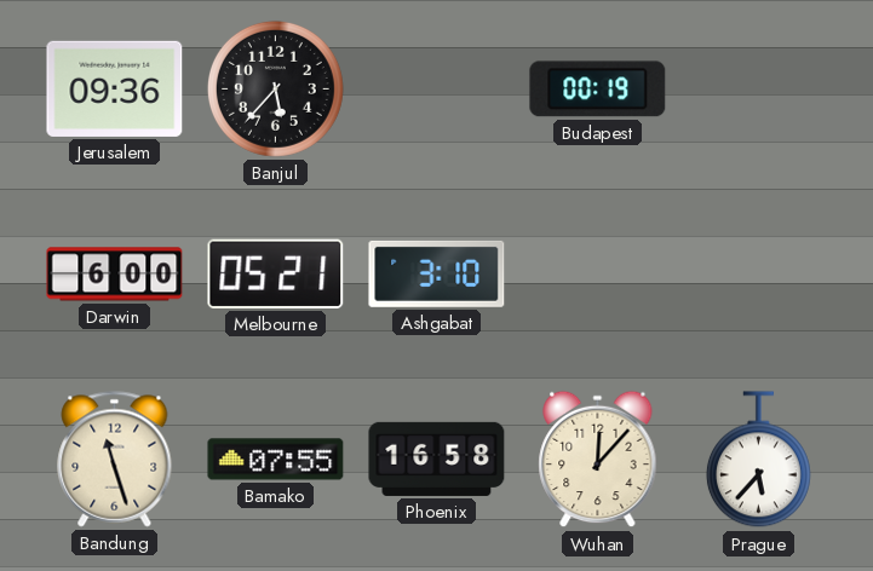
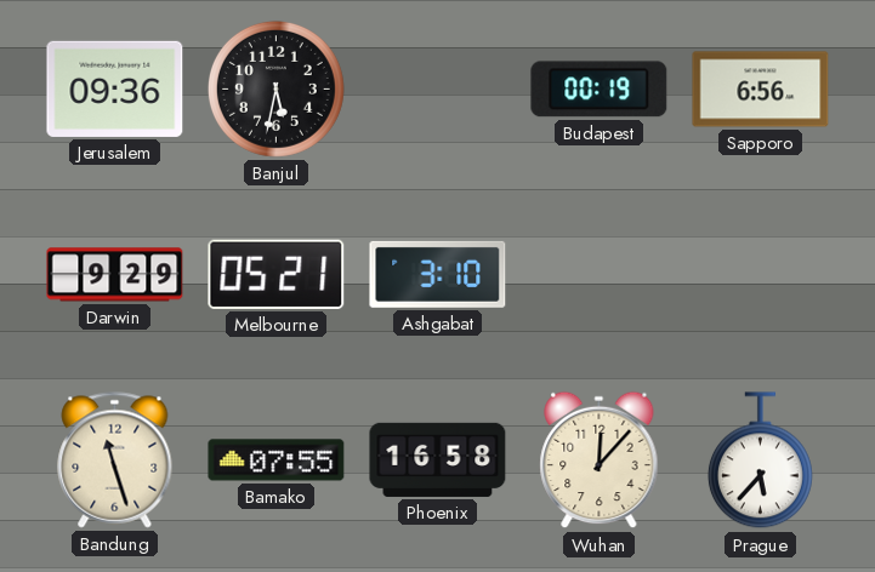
Banjul: 5:37 -> 5:32 (275, 88)
Sapporo: none -> 6:56 (761, 90)
Darwin: 6:00 -> 9:29 (115, 275)
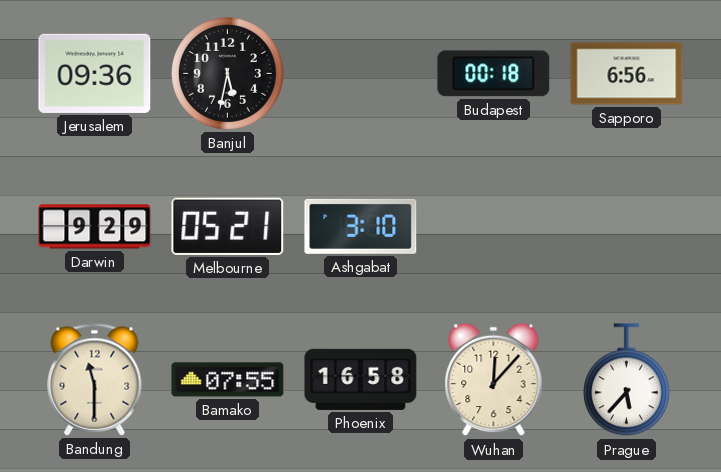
Budapest: 00:19 -> 00:18 (494, 74)
Bandung: 11:27 -> 11:30 (95, 380)
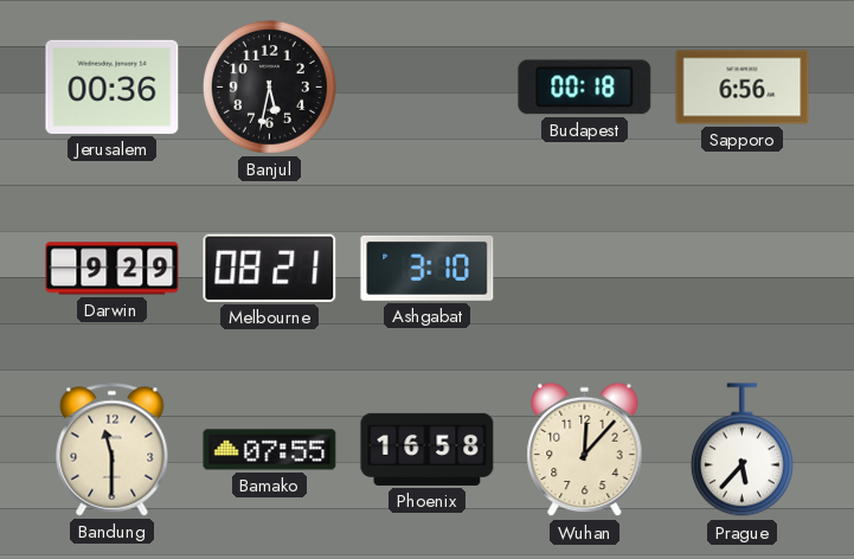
Jerusalem: 09:36 -> 00:36 (113, 86)
Melbourne: 05:21 -> 08:21 (270, 268)
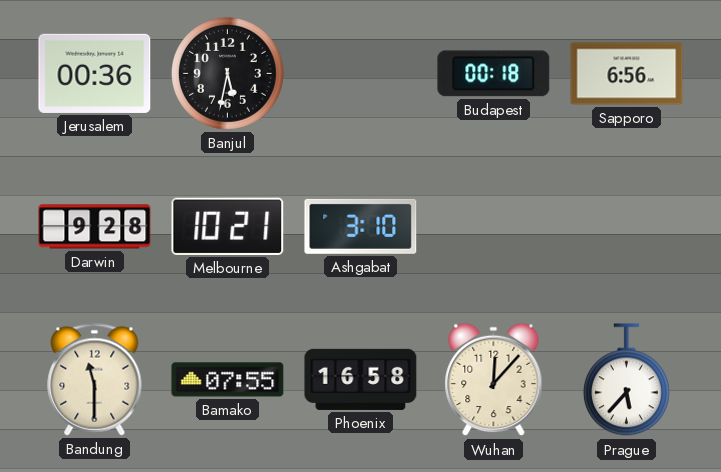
Darwin: 9:29 -> 9:28 (95, 227)
Melbourne: 08:21 -> 10:21 (228, 226)
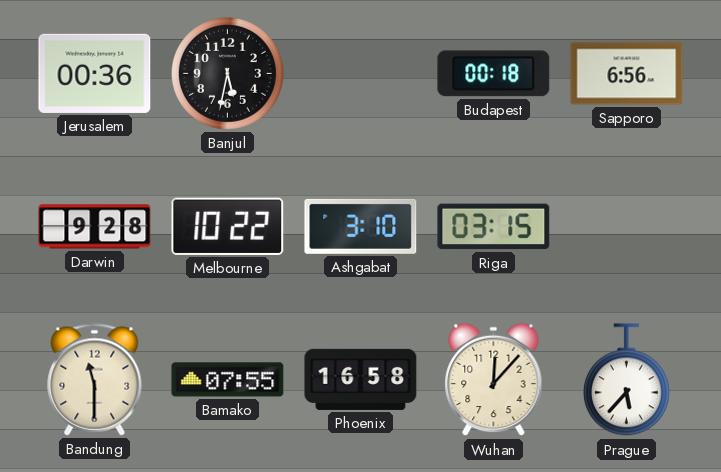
Melbourne: 10:21 -> 10:22 (228, 226)
Riga: none -> 03:15 (494, 227)
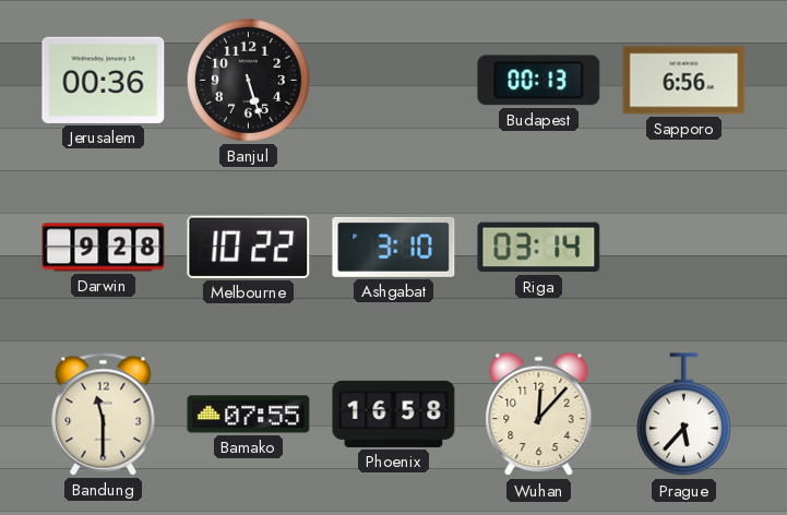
Banjul: 5:32 -> 5:27 (248, 80)
Budapest: 00:18 -> 00:13 (539, 81)
Riga: 03:15 -> 03:14 (539, 248)
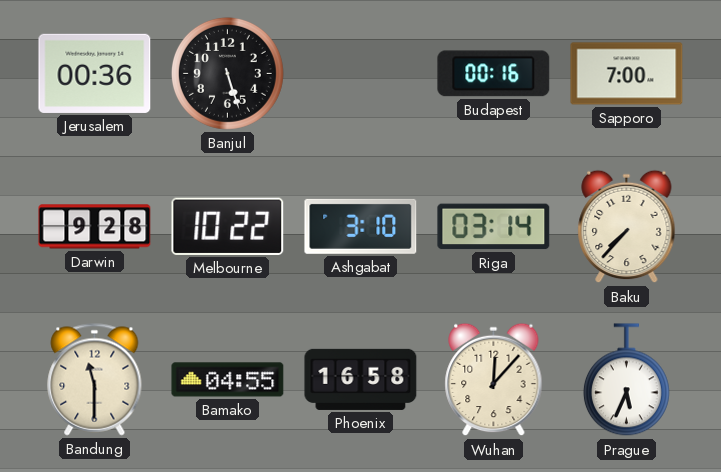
Budapest: 00:13 -> 00:16 (494, 74)
Sapporo: 6:56 -> 7:00 (627, 74)
Baku: none -> 7:37 (627, 227)
Bamako: 07:55 -> 04:55 (228, 380)
Prague: 5:37 -> 5:34 (626, 380)
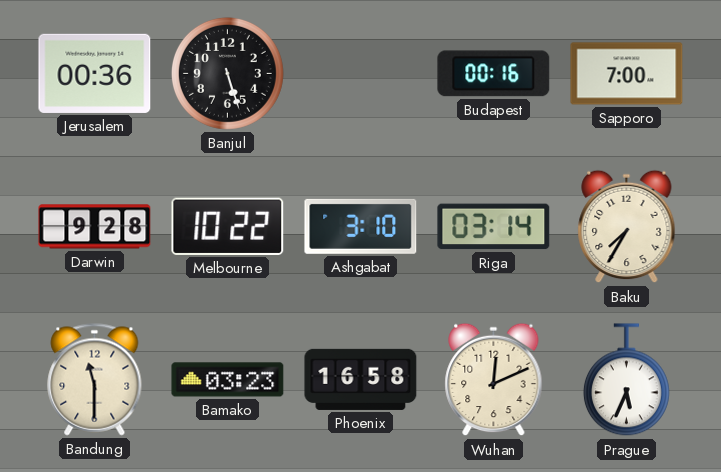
Baku: 7:37 -> 7:35 (627, 227)
Bamako: 04:55 -> 03:23 (228, 380)
Wuhan: 12:07 -> 12:11 (494, 380)
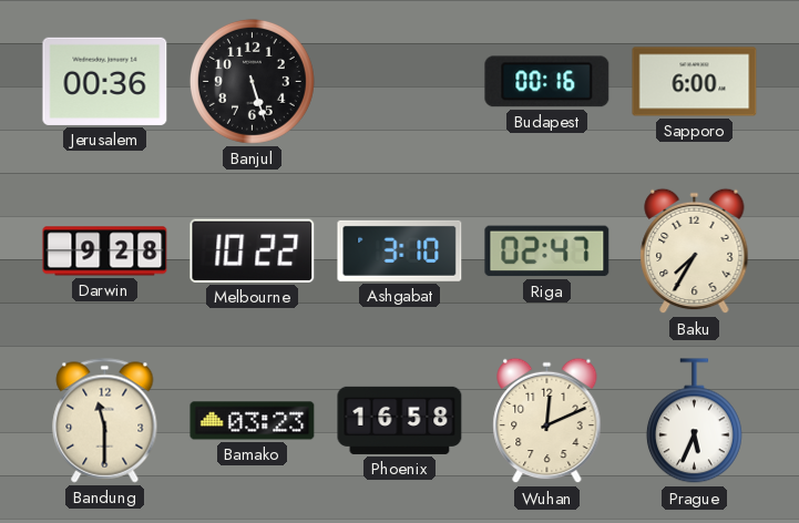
Sapporo: 7:00 -> 6:00 (695, 82)
Riga: 03:14 -> 02:47 (547, 252)
